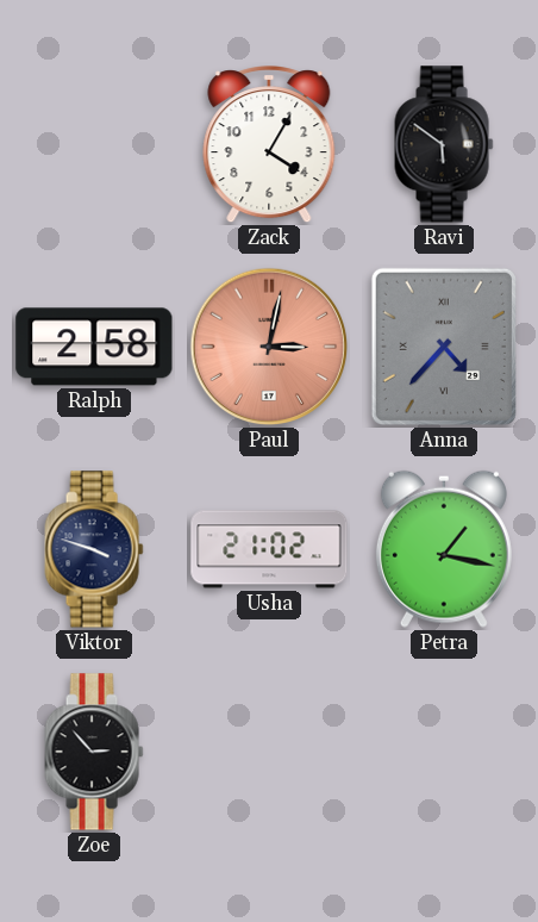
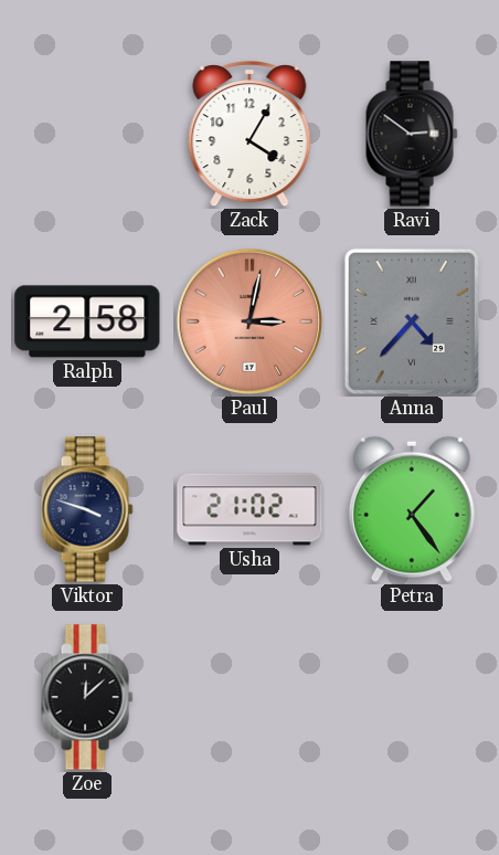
Ravi: 5:51 -> 2:51 (412, 134)
Petra: 1:17 -> 1:24 (412, 509)
Zoe: 2:53 -> 12:08 (87, 697)
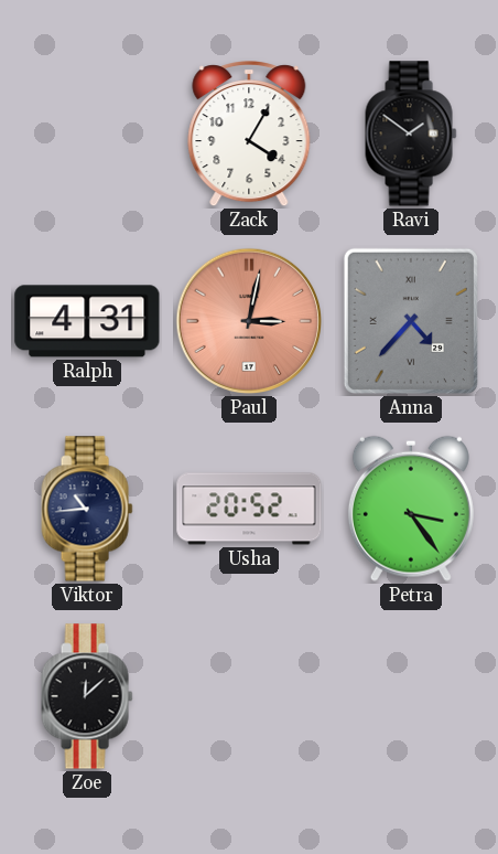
Ravi: 2:51 -> 1:51 (411, 134)
Ralph: 2:58 -> 4:31 (87, 321)
Viktor: 3:48 -> 10:44 (87, 509)
Usha: 21:02 -> 20:52 (249, 509)
Petra: 1:24 -> 3:24 (411, 509)
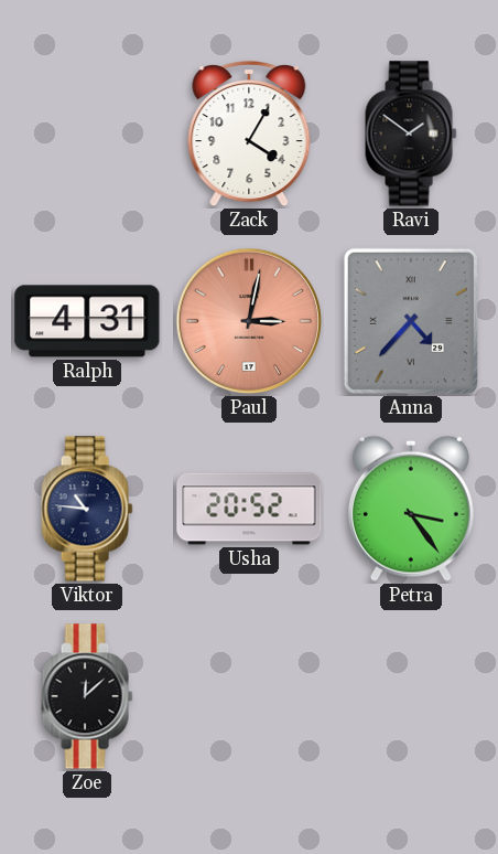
Viktor: 10:44 -> 10:46 (87, 509)
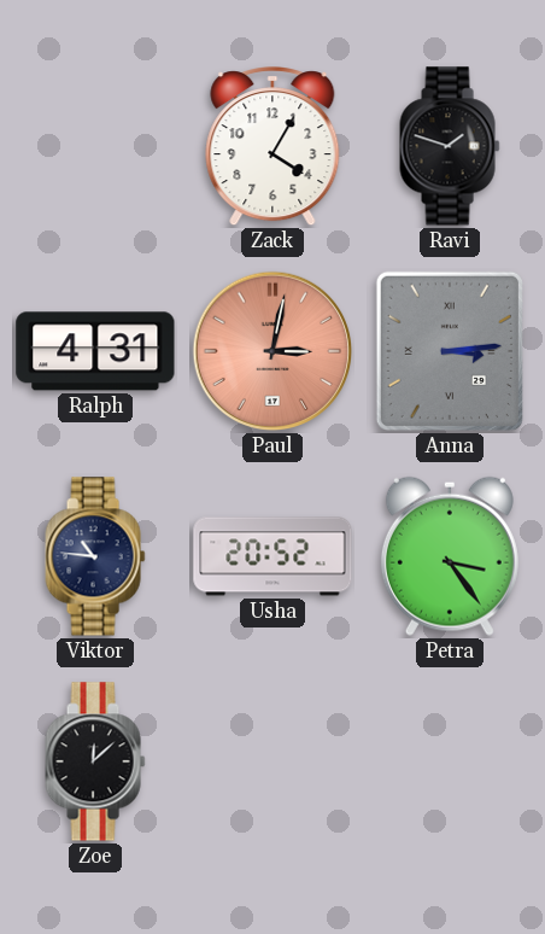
Ravi: 1:51 -> 1:48 (450, 146)
Anna: 4:37 -> 3:14 (450, 351)
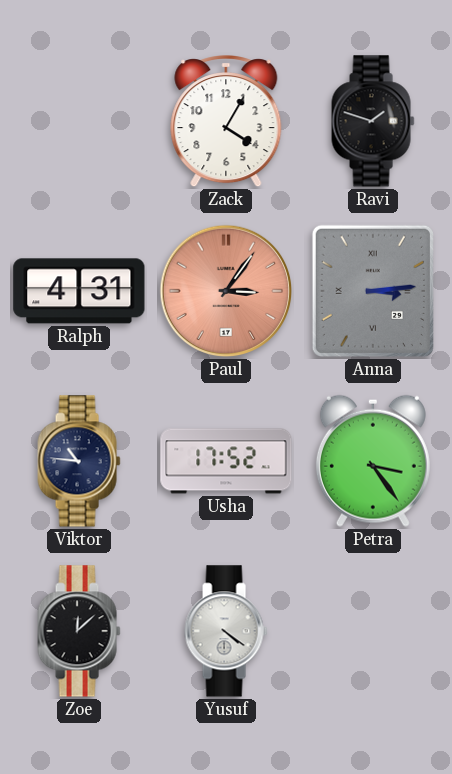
Paul: 3:02 -> 3:06 (226, 291)
Usha: 20:52 -> 17:52 (226, 461)
Yusuf: none -> 4:21 (226, 631)
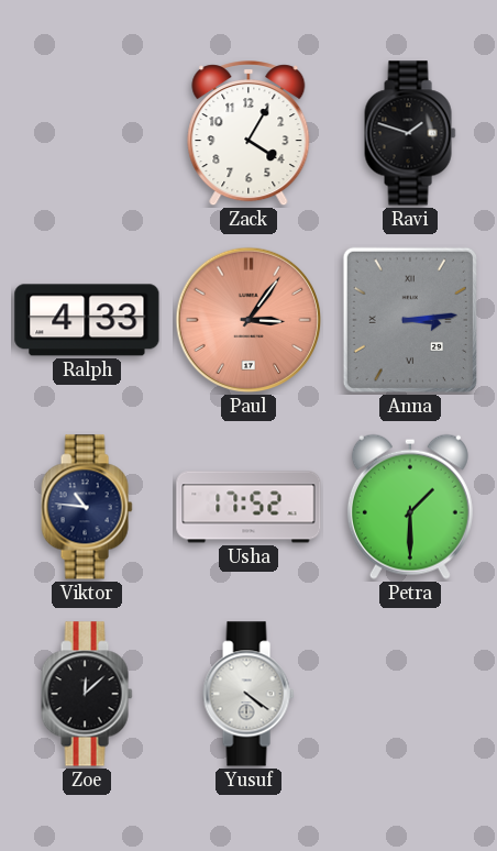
Ralph: 4:31 -> 4:33 (87, 320)
Petra: 3:24 -> 1:30 (410, 507)
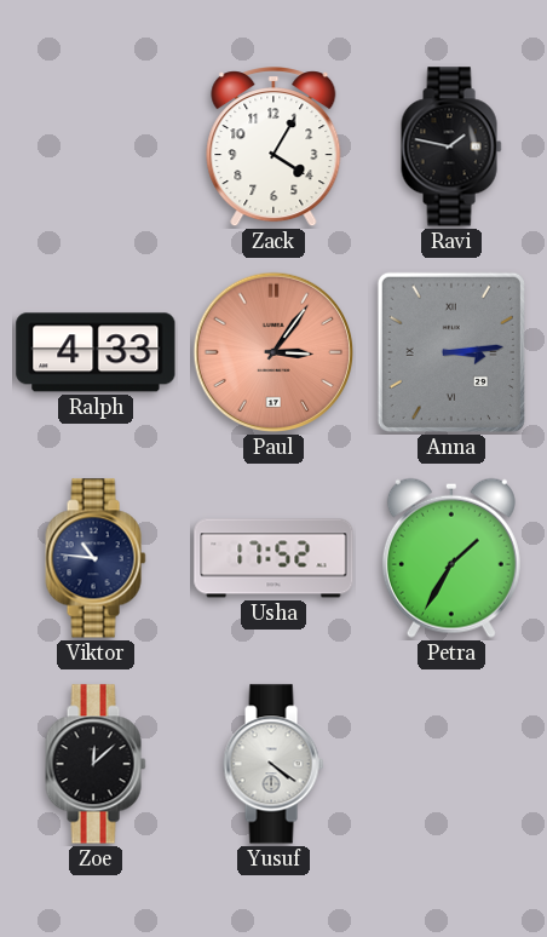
Ravi: 1:48 -> 1:47 (451, 146)
Petra: 1:30 -> 1:35 (451, 558)
